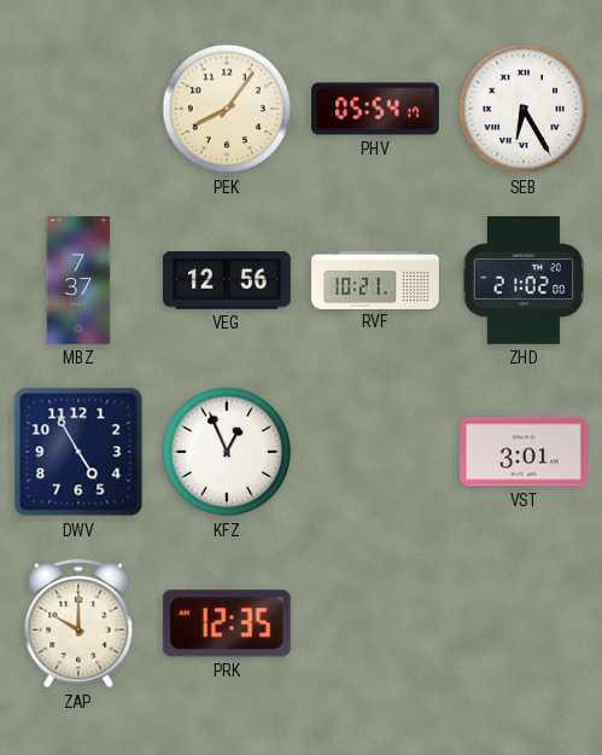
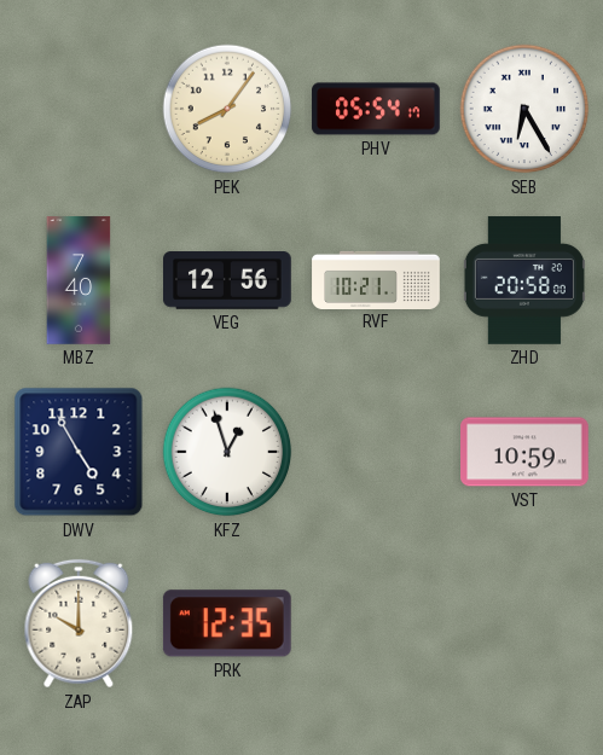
MBZ: 7:37 -> 7:40 (79, 280)
ZHD: 21:02 -> 20:58 (524, 280)
KFZ: 12:56 -> 12:57 (227, 452)
VST: 3:01 -> 10:59 (526, 452)
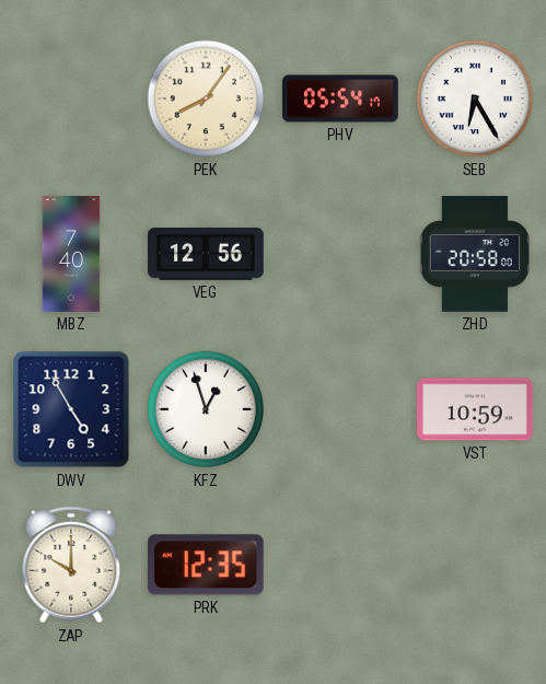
RVF: 10:21 -> none (376, 279)
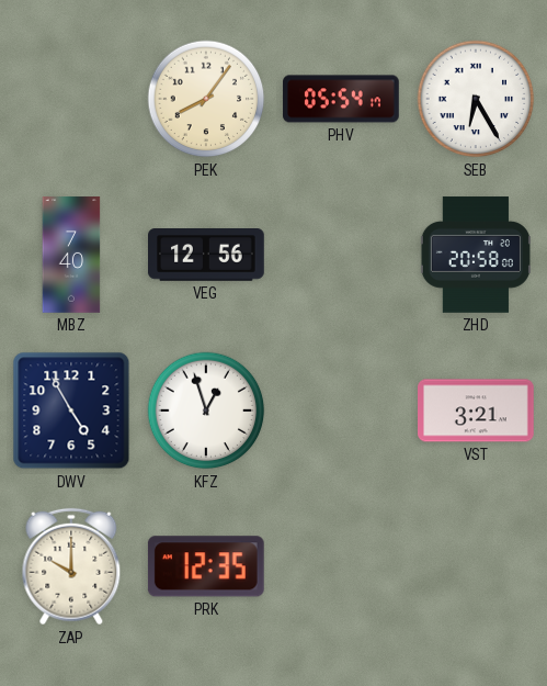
VST: 10:59 -> 3:21 (477, 411)
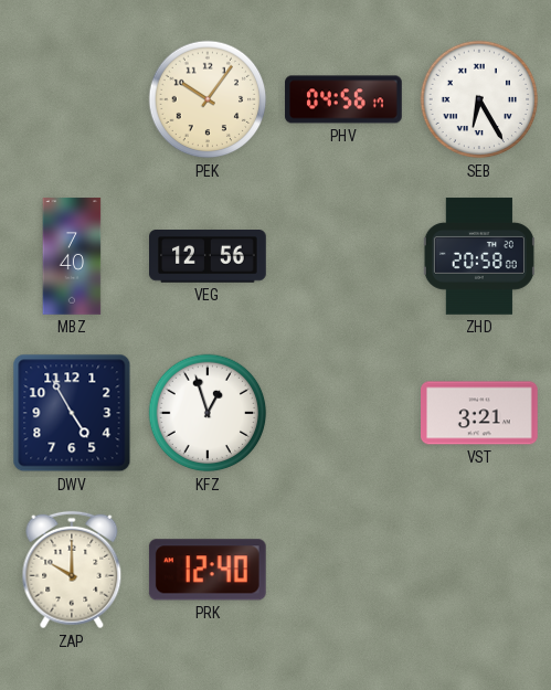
PEK: 8:06 -> 10:06 (208, 99)
PHV: 05:54 -> 04:56 (343, 99)
PRK: 12:35 -> 12:40 (208, 570)
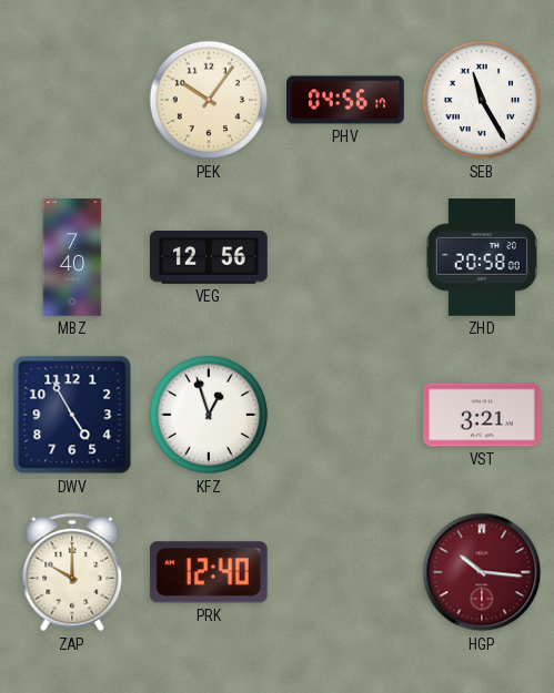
SEB: 6:25 -> 11:25 (482, 100)
HGP: none -> 10:16 (482, 572)
